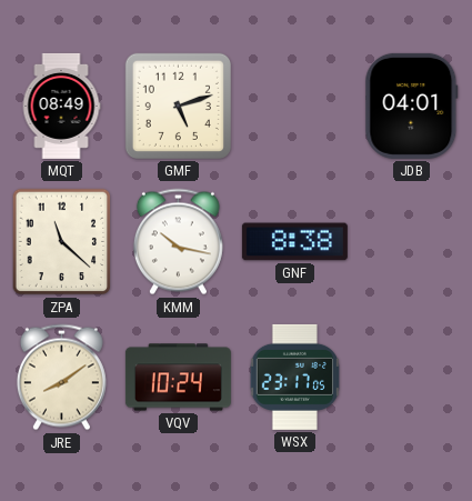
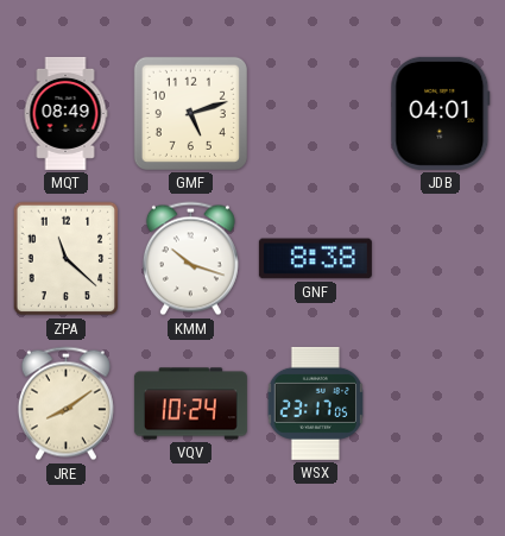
KMM: 10:17 -> 10:18 (190, 259)
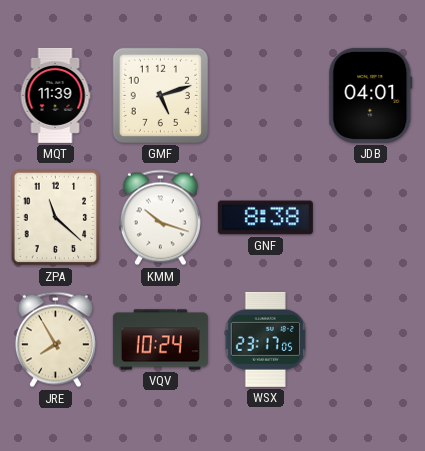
MQT: 08:49 -> 11:39 (55, 95)
JRE: 8:09 -> 7:55 (55, 340)
